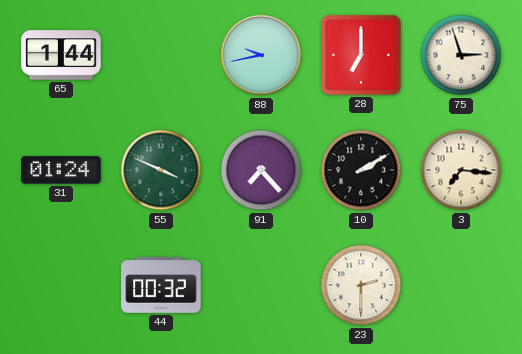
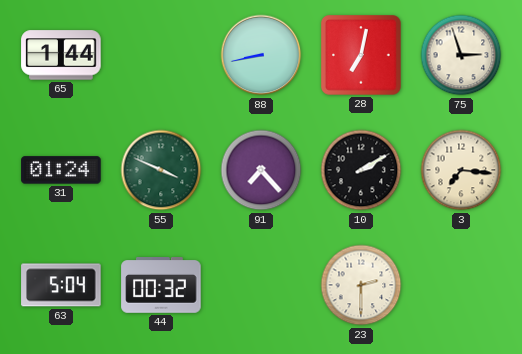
88: 9:43 -> 8:43 (261, 55)
28: 7:00 -> 7:02 (361, 55)
63: none -> 5:04 (61, 285)
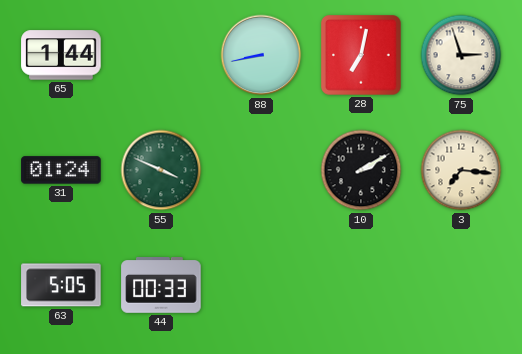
91: 7:23 -> none (261, 170)
63: 5:04 -> 5:05 (61, 285)
44: 00:32 -> 00:33 (161, 286)
23: 2:30 -> none (361, 285)
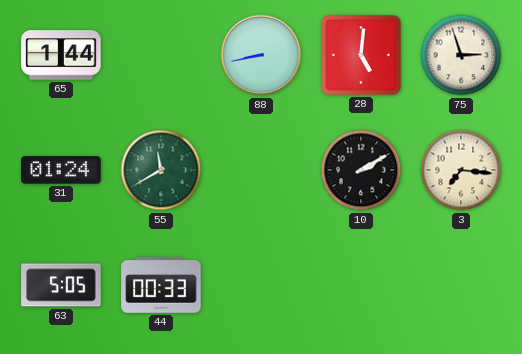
28: 7:02 -> 5:01 (361, 55)
55: 3:49 -> 11:40 (161, 170)
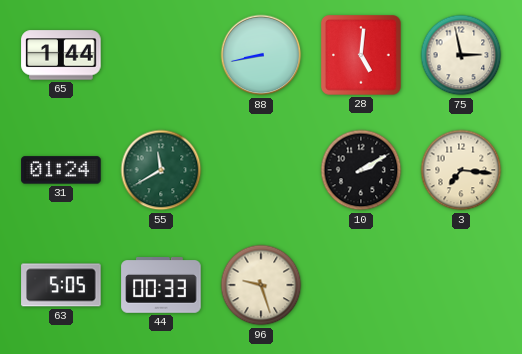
75: 2:57 -> 2:58 (461, 55)
96: none -> 9:27 (261, 285)
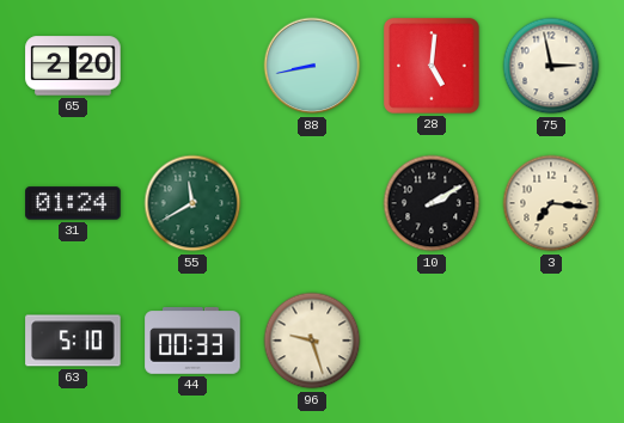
65: 1:44 -> 2:20 (73, 66)
63: 5:05 -> 5:10 (73, 341)
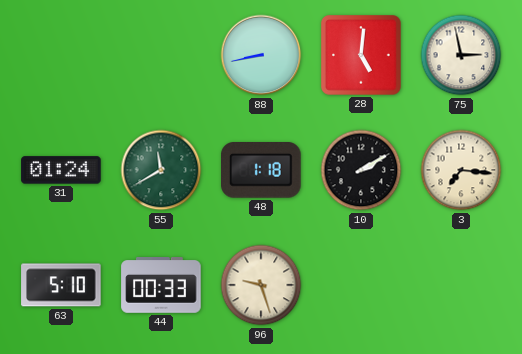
65: 2:20 -> none (73, 66)
48: none -> 1:18 (261, 171)
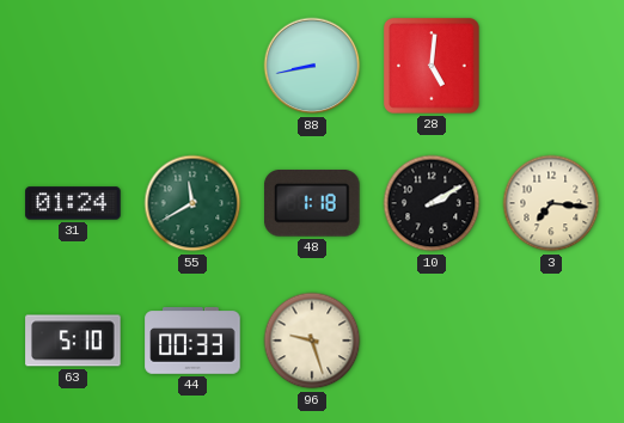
75: 2:58 -> none (461, 55)
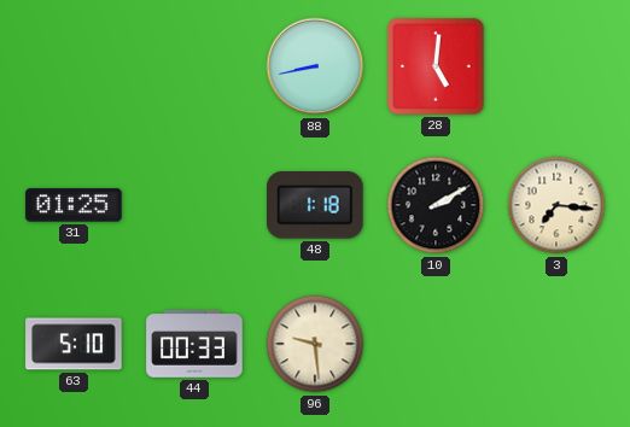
31: 01:24 -> 01:25 (74, 205)
55: 11:40 -> none (192, 203)
96: 9:27 -> 9:29 (315, 344)
